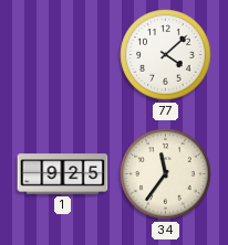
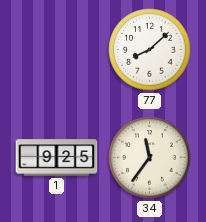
77: 4:08 -> 8:08 (150, 50)
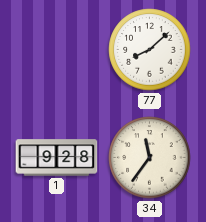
1: 9:25 -> 9:28 (57, 158)
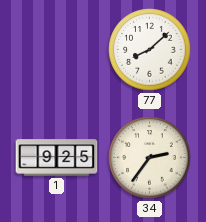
1: 9:28 -> 9:25 (57, 158)
34: 11:36 -> 2:36 (150, 158)
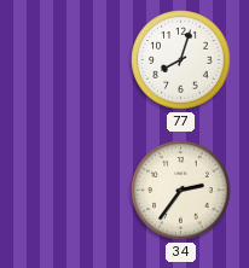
77: 8:08 -> 8:03 (181, 60)
1: 9:25 -> none (57, 158)
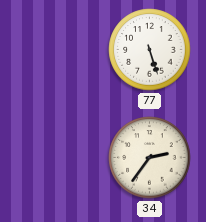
77: 8:03 -> 5:27 (150, 50)
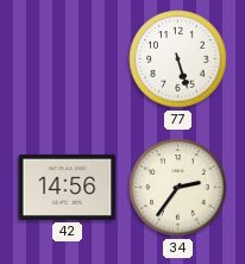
42: none -> 14:56 (68, 187)
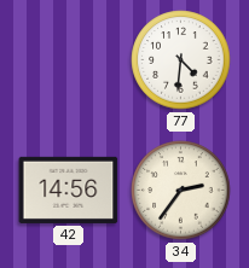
77: 5:27 -> 4:31 (181, 60)
